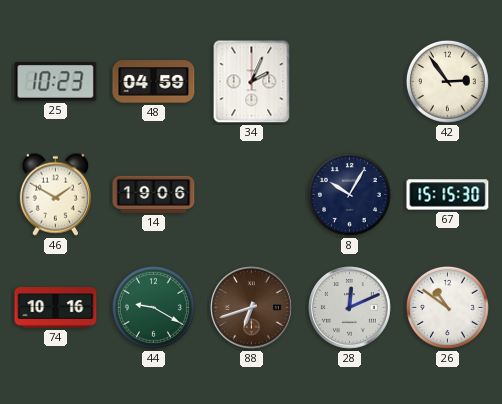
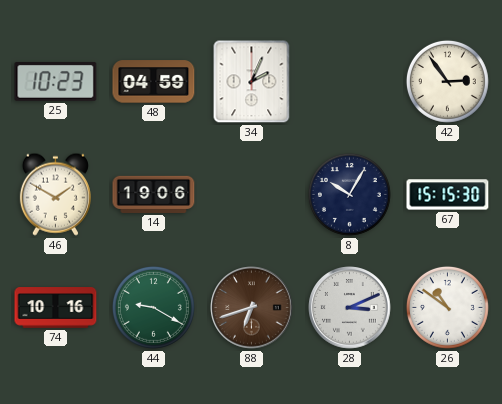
28: 12:11 -> 3:11 (350, 308)
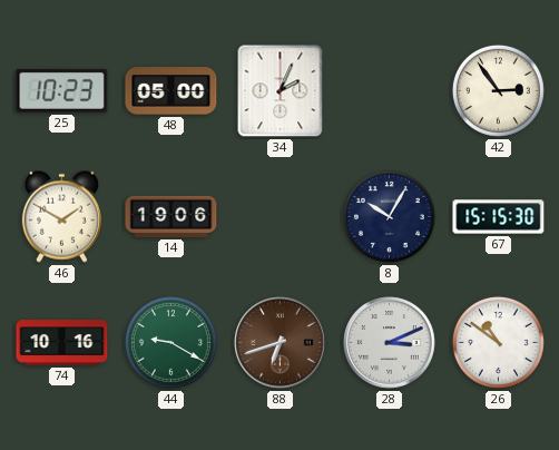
48: 04:59 -> 05:00 (171, 91)
